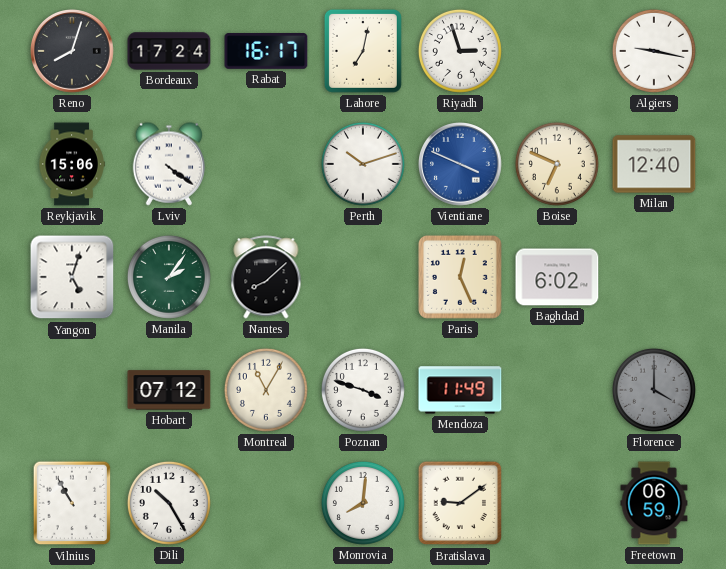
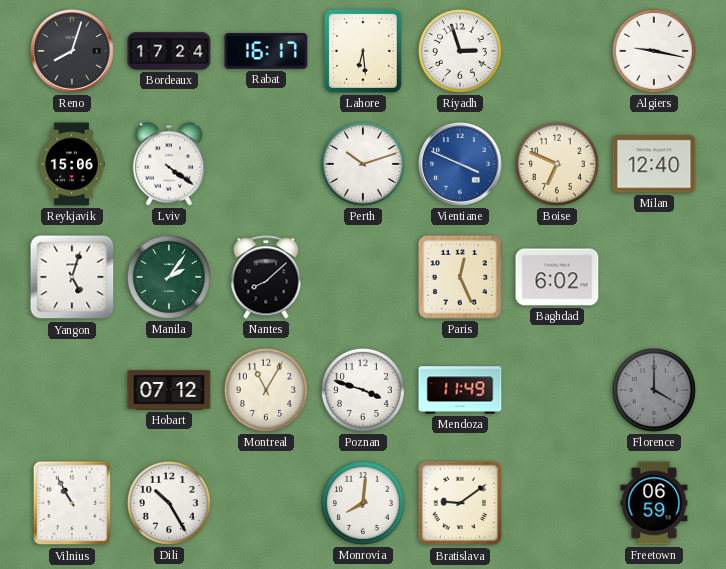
Lahore: 7:02 -> 6:29 (363, 51)
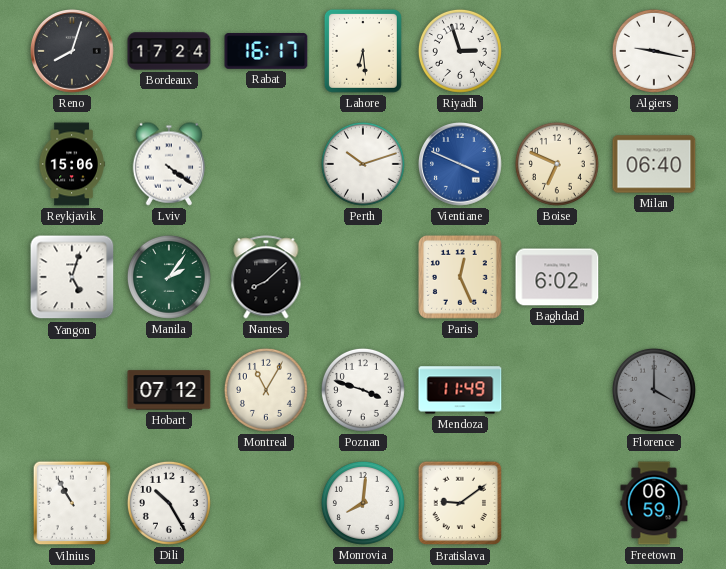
Milan: 12:40 -> 06:40 (654, 164)
